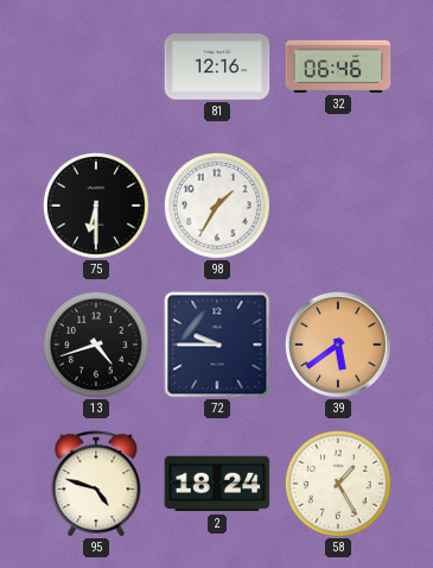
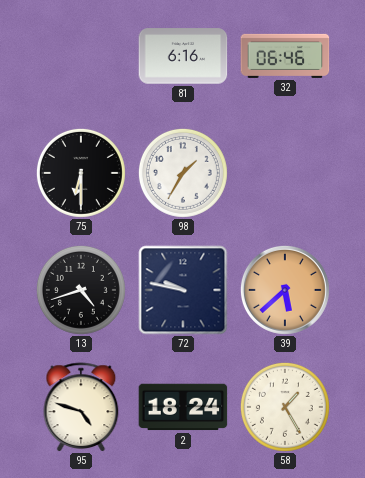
81: 12:16 -> 6:16 (183, 56)
72: 9:45 -> 9:47 (183, 290)
39: 5:39 -> 5:38 (285, 290)
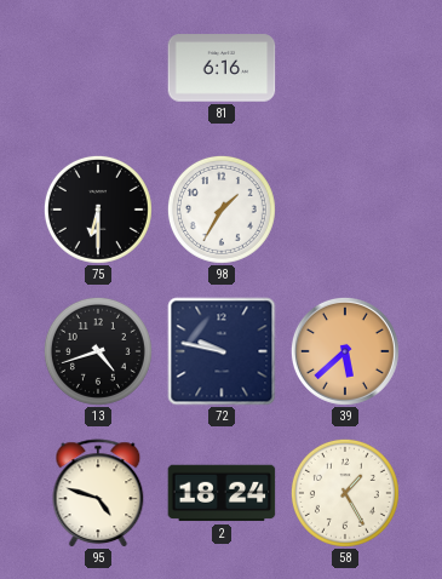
32: 06:46 -> none (285, 56)
